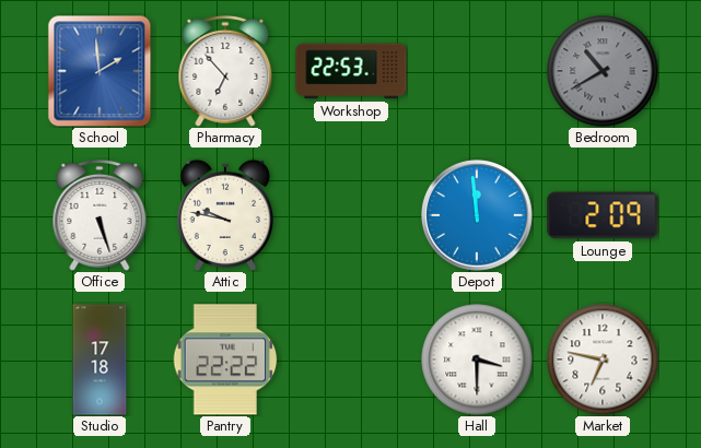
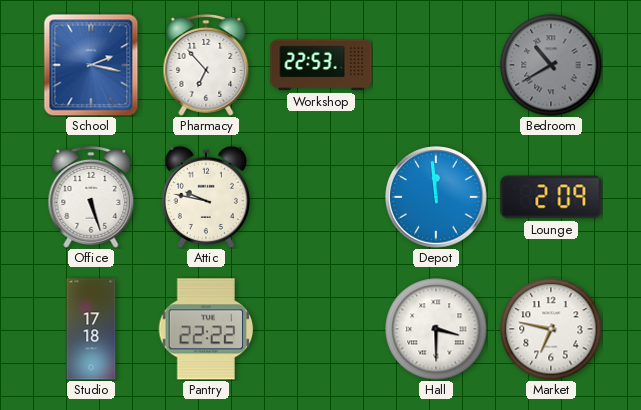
School: 1:59 -> 2:17 (91, 65)
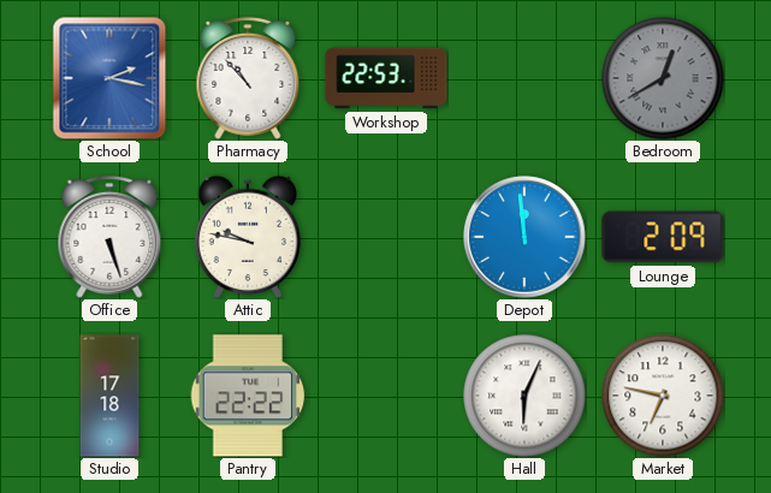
Pharmacy: 6:53 -> 10:53 (248, 78)
Bedroom: 10:40 -> 12:40 (663, 78)
Hall: 3:30 -> 6:04 (524, 396)
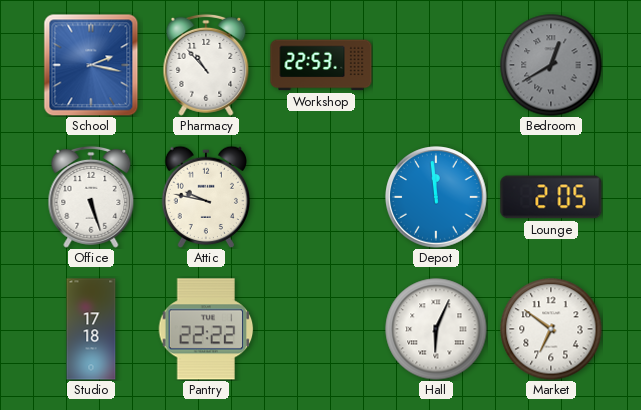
Lounge: 2:09 -> 2:05 (551, 197)
Market: 6:47 -> 6:51 (551, 329)
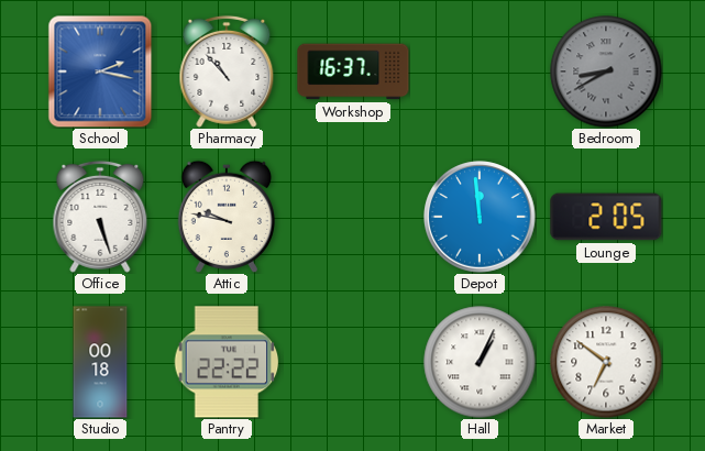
Workshop: 22:53 -> 16:37 (353, 71)
Bedroom: 12:40 -> 8:40 (606, 71)
Studio: 17:18 -> 00:18 (100, 362)
Hall: 6:04 -> 1:04 (480, 362)
